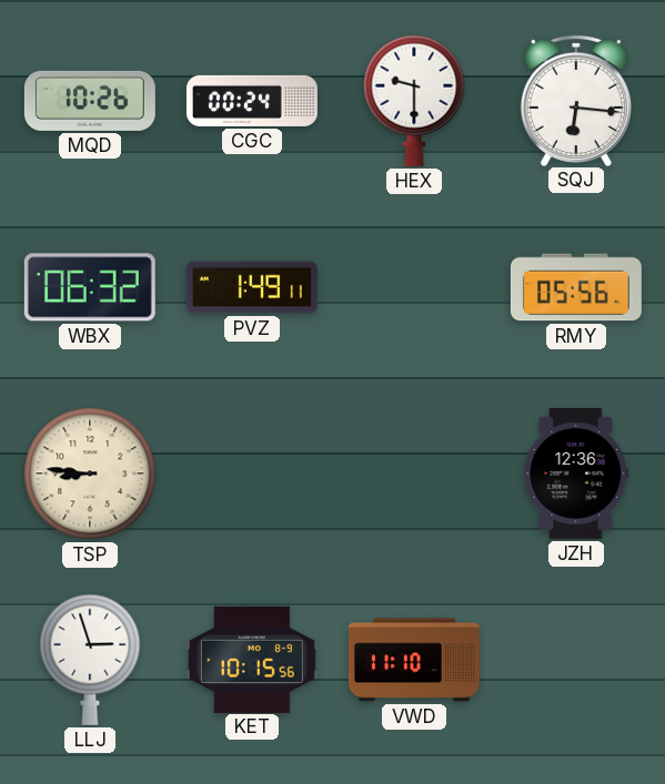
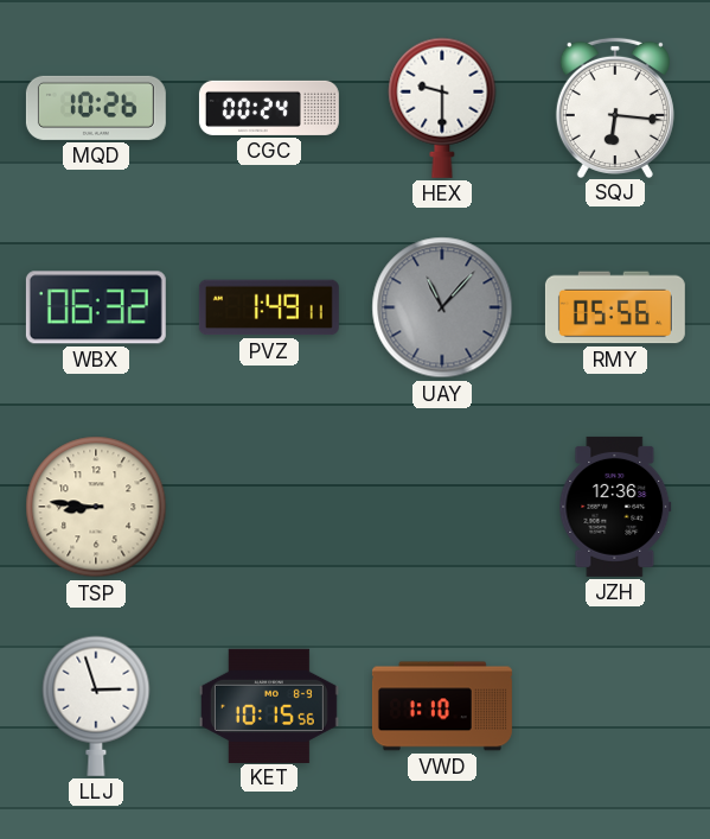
UAY: none -> 11:07 (442, 307)
VWD: 11:10 -> 1:10 (442, 706)
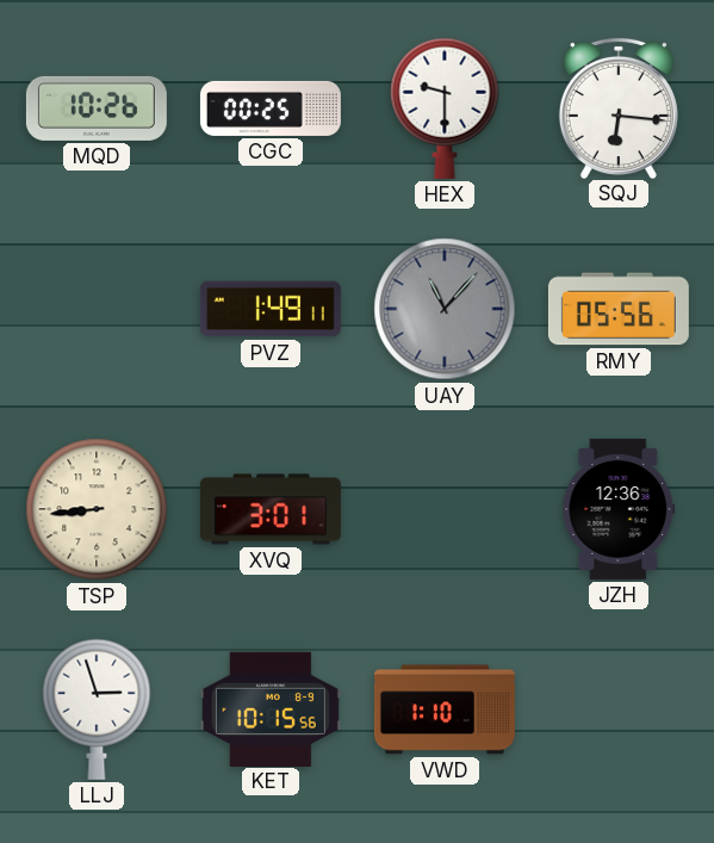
CGC: 00:24 -> 00:25 (271, 109)
WBX: 06:32 -> none (96, 307)
TSP: 8:46 -> 8:44 (97, 509)
XVQ: none -> 3:01 (271, 509)
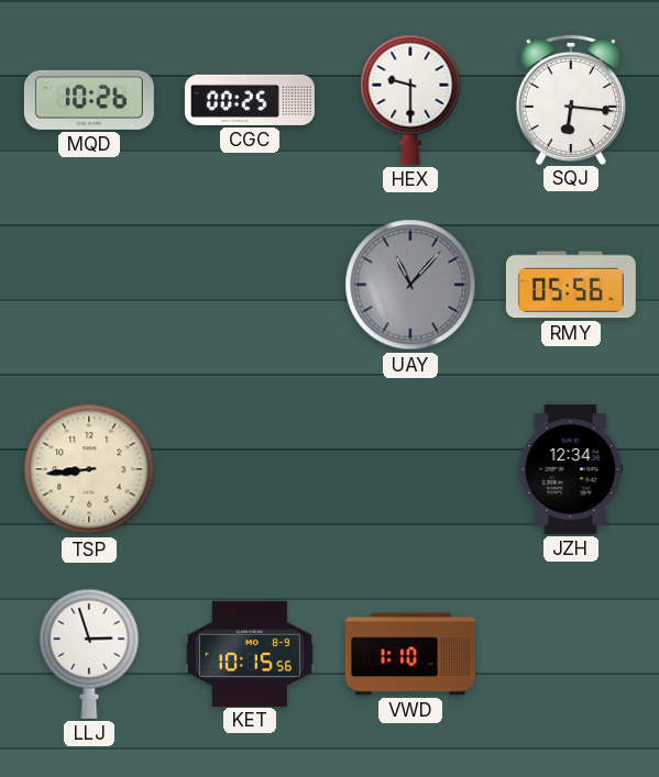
PVZ: 1:49 -> none (271, 309)
XVQ: 3:01 -> none (271, 509)
JZH: 12:36 -> 12:34 (571, 469)
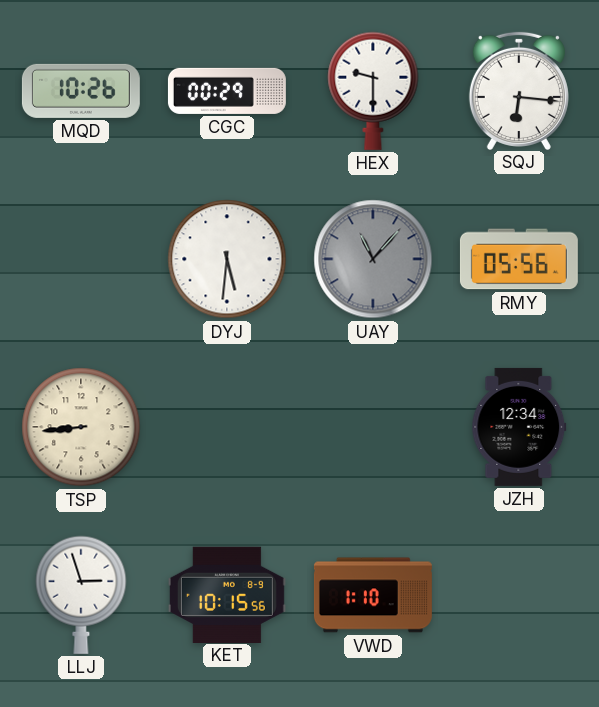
CGC: 00:25 -> 00:29 (227, 91)
DYJ: none -> 5:31 (227, 259)
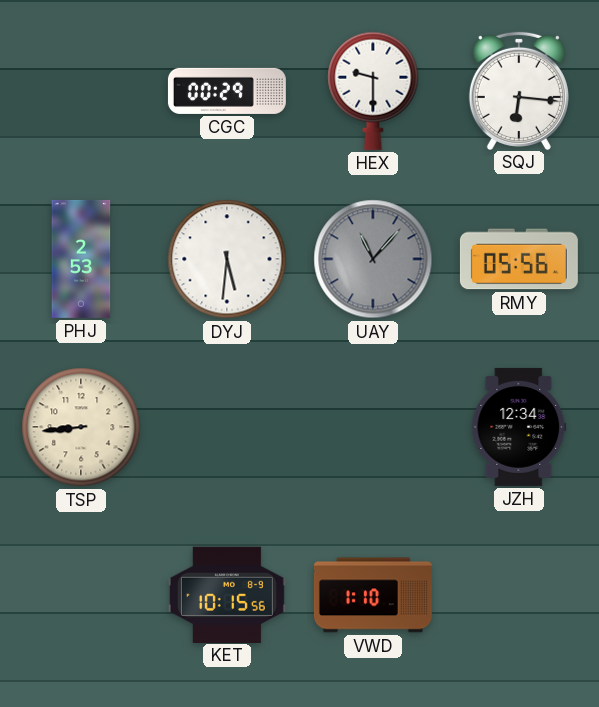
MQD: 10:26 -> none (81, 91)
PHJ: none -> 2:53 (81, 259)
LLJ: 2:57 -> none (81, 595)
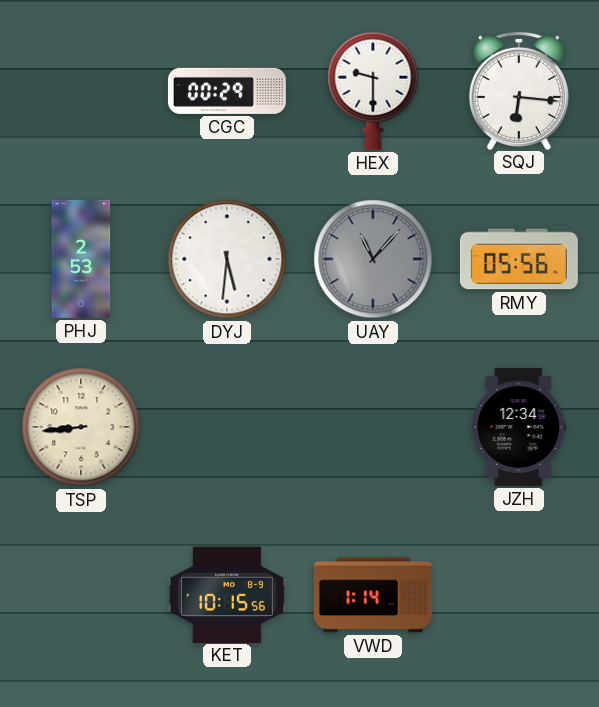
VWD: 1:10 -> 1:14 (373, 595)
